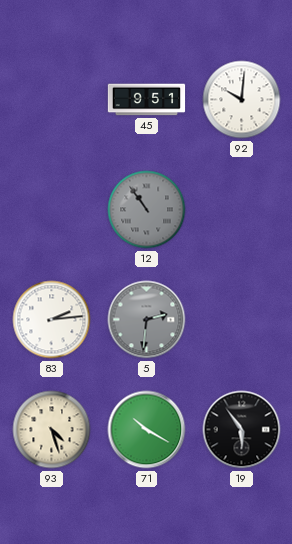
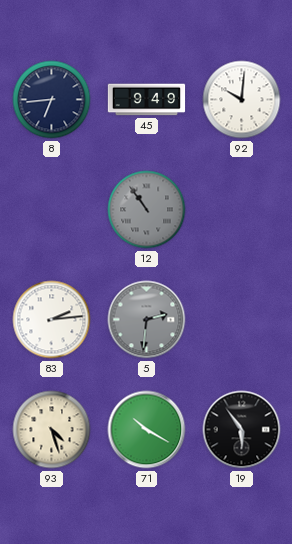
8: none -> 6:44 (52, 100)
45: 9:51 -> 9:49 (147, 100)
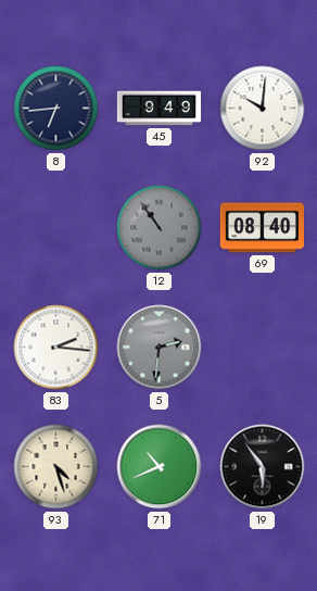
69: none -> 08:40 (263, 228)
83: 2:14 -> 2:16 (56, 348)
71: 10:20 -> 10:41 (160, 467)
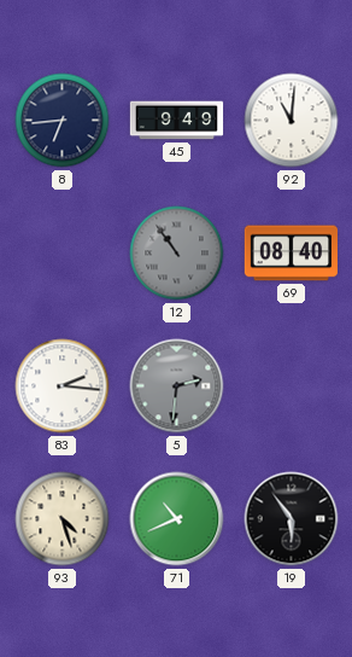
92: 10:01 -> 11:01 (292, 121)
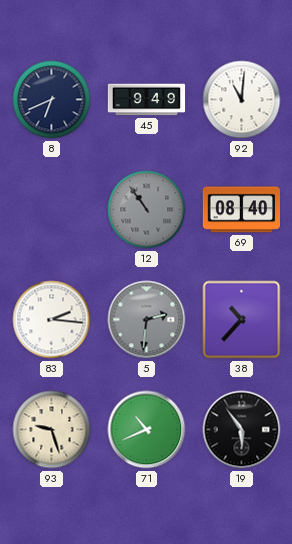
8: 6:44 -> 6:41 (52, 100)
38: none -> 10:37 (242, 320)
93: 4:27 -> 9:27 (52, 430)
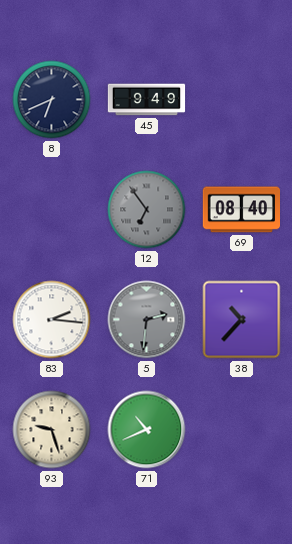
92: 11:01 -> none (242, 100)
12: 10:54 -> 6:54 (147, 210)
19: 5:54 -> none (242, 430)
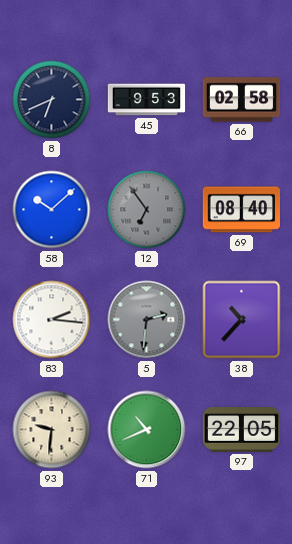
45: 9:49 -> 9:53 (147, 100)
66: none -> 02:58 (242, 100)
58: none -> 10:08 (52, 210)
93: 9:27 -> 9:31 (52, 430)
97: none -> 22:05 (242, 430)
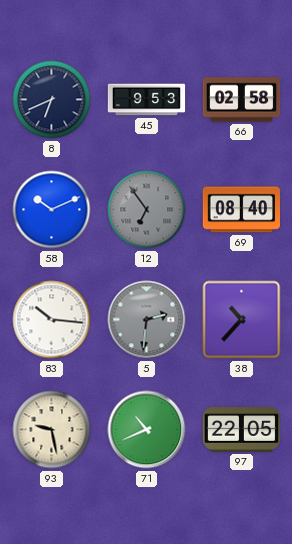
58: 10:08 -> 10:11 (52, 210)
83: 2:16 -> 10:16 (52, 320)
93: 9:31 -> 9:28 (52, 430)
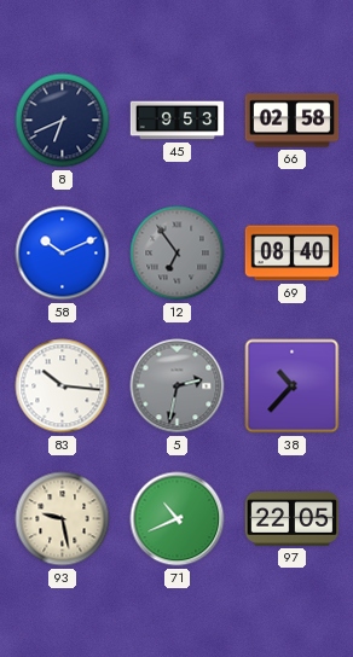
5: 2:31 -> 2:32 (178, 386)
